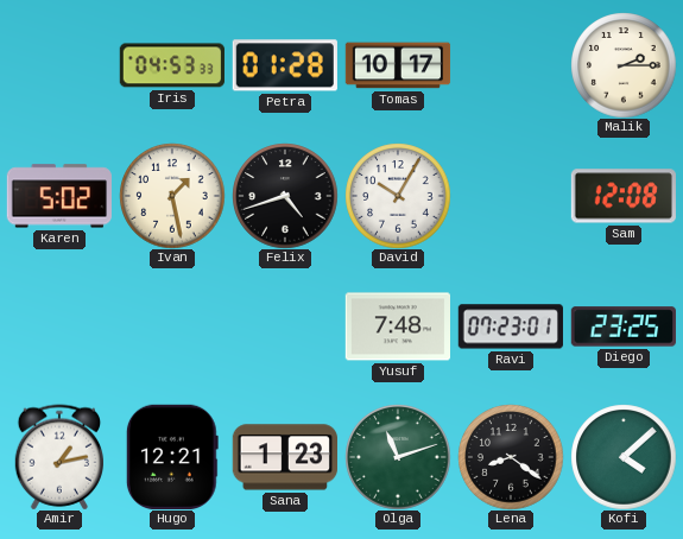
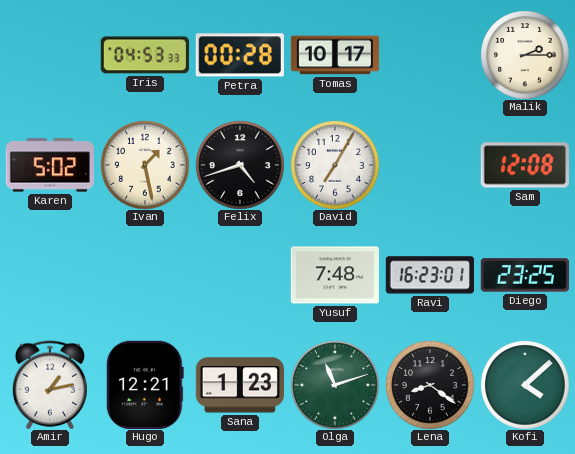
Petra: 01:28 -> 00:28 (240, 55)
David: 10:05 -> 7:05 (335, 165)
Ravi: 07:23 -> 16:23 (430, 275)
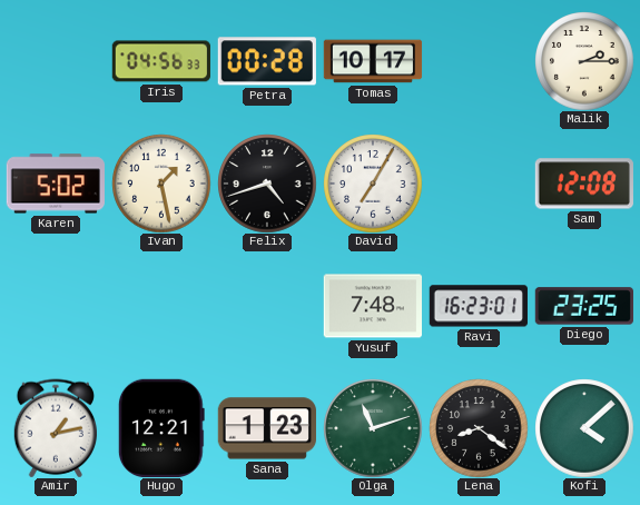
Iris: 04:53 -> 04:56 (161, 61)
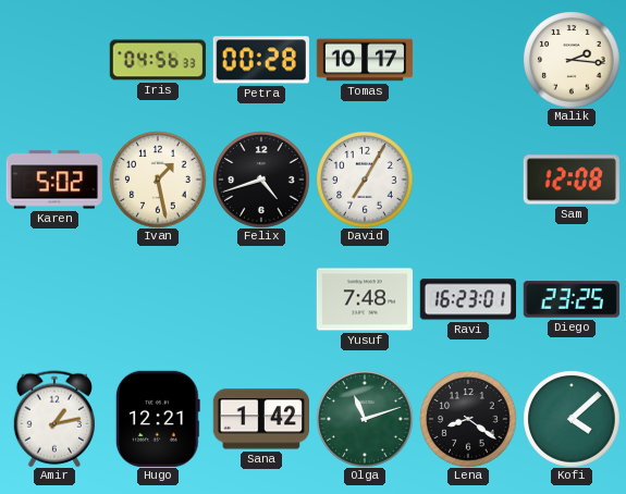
Malik: 2:15 -> 2:16 (572, 60)
Sana: 1:23 -> 1:42 (260, 419)
